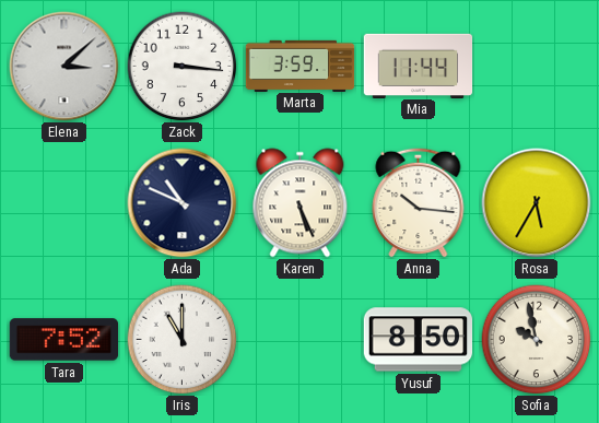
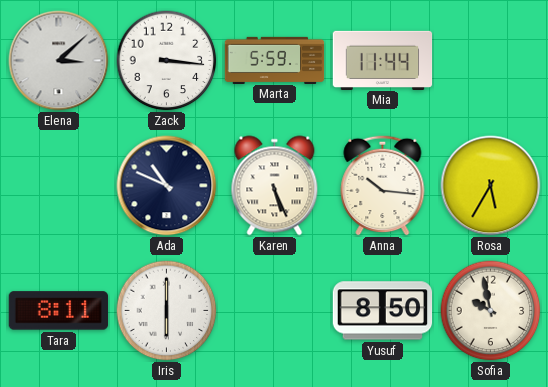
Marta: 3:59 -> 5:59 (275, 60)
Tara: 7:52 -> 8:11 (59, 311)
Iris: 11:00 -> 6:00 (167, 311)
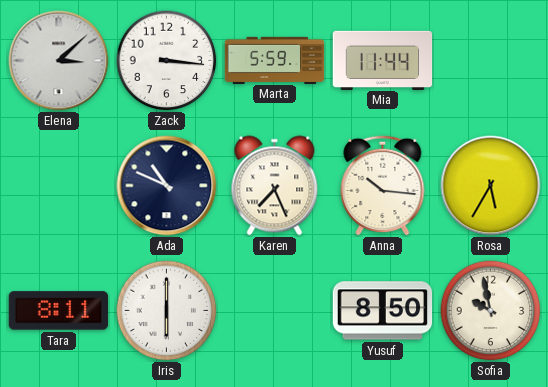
Karen: 5:26 -> 7:26 (275, 186)
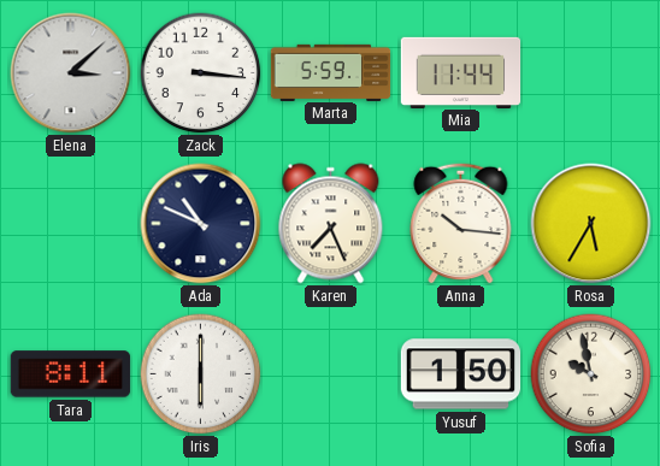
Yusuf: 8:50 -> 1:50 (461, 374)
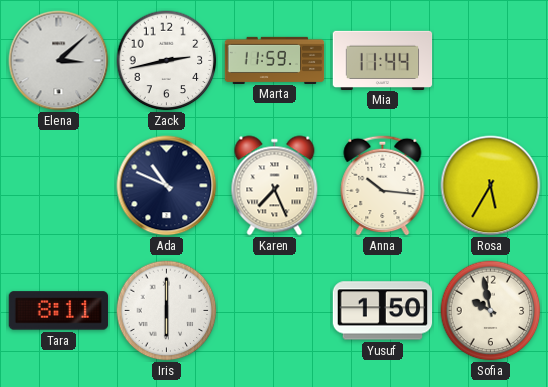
Zack: 3:16 -> 2:43 (167, 61)
Marta: 5:59 -> 11:59 (275, 60)
